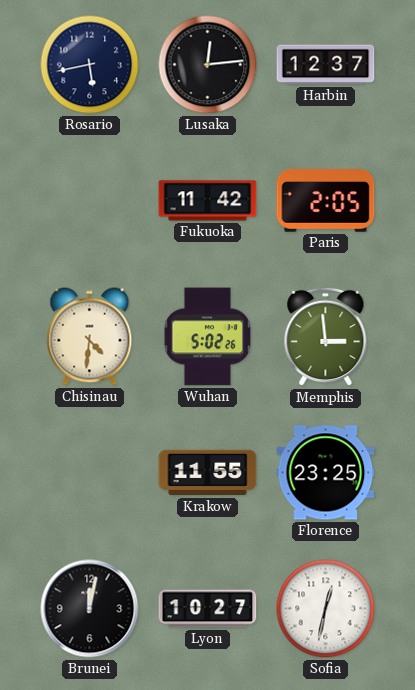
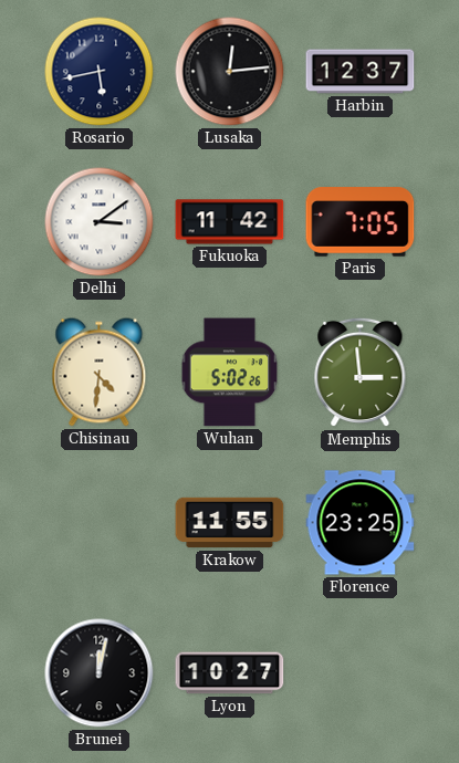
Delhi: none -> 3:09 (100, 222)
Paris: 2:05 -> 7:05 (361, 222)
Sofia: 12:32 -> none (326, 609)
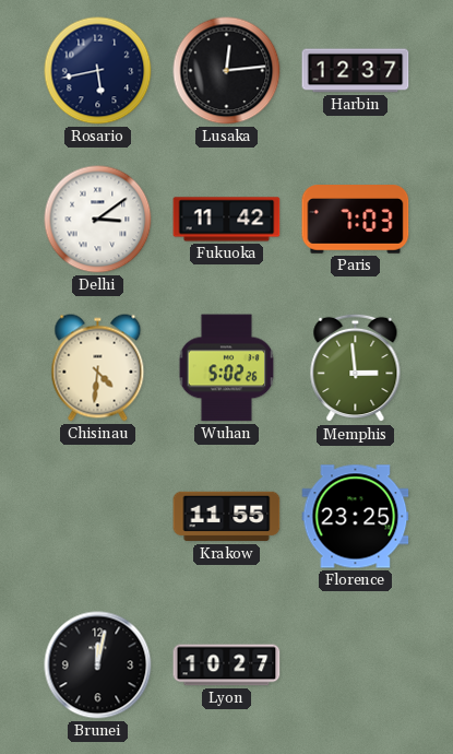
Paris: 7:05 -> 7:03 (356, 220)
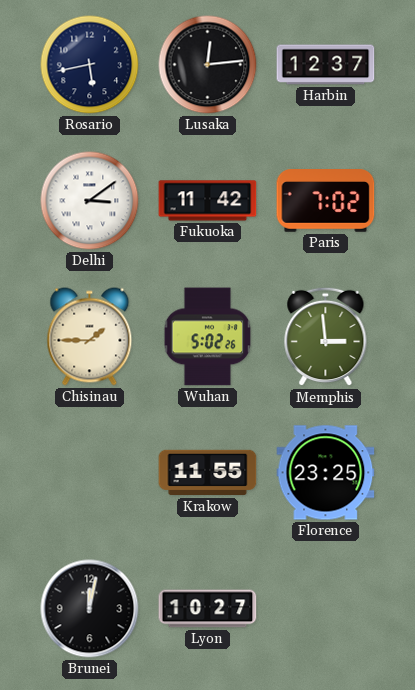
Paris: 7:03 -> 7:02 (326, 201)
Chisinau: 4:31 -> 1:45 (90, 337)
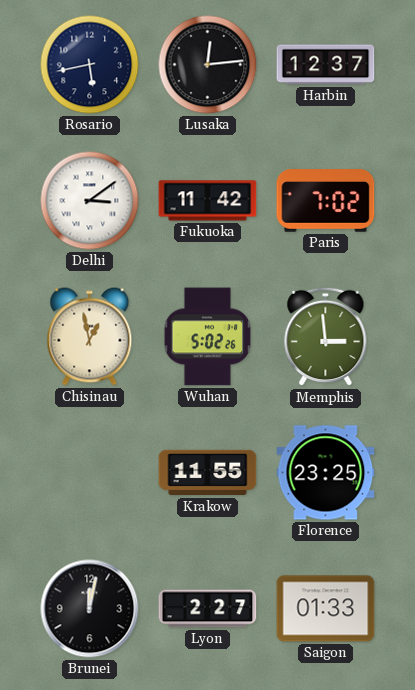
Chisinau: 1:45 -> 12:58 (90, 337)
Lyon: 10:27 -> 2:27 (208, 609)
Saigon: none -> 01:33 (326, 609)
